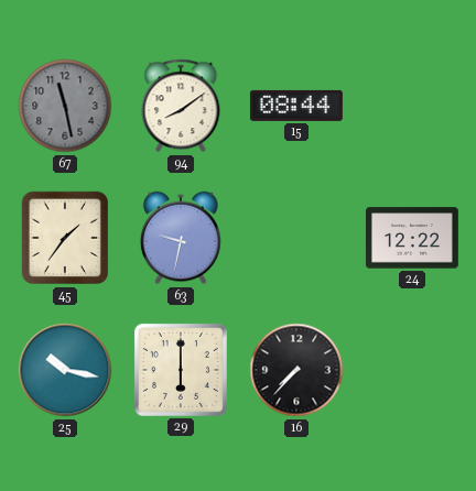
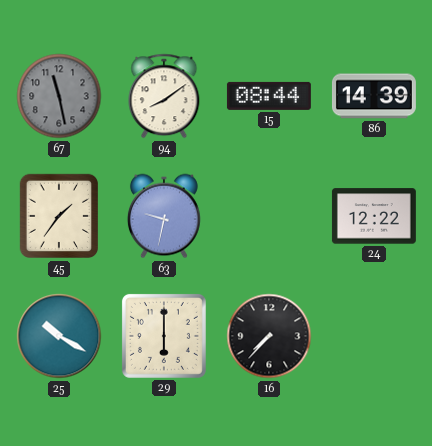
86: none -> 14:39 (374, 96)
25: 10:17 -> 10:20 (59, 336)
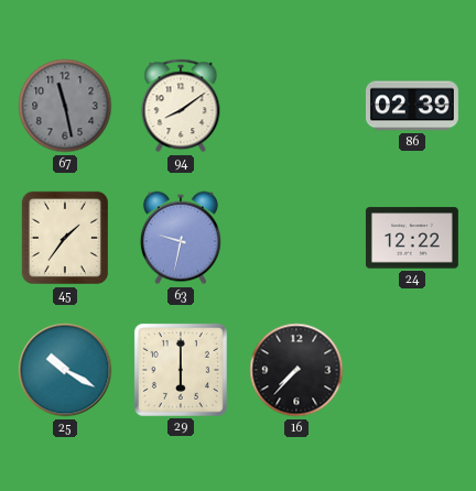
15: 08:44 -> none (269, 96)
86: 14:39 -> 02:39 (412, 106)
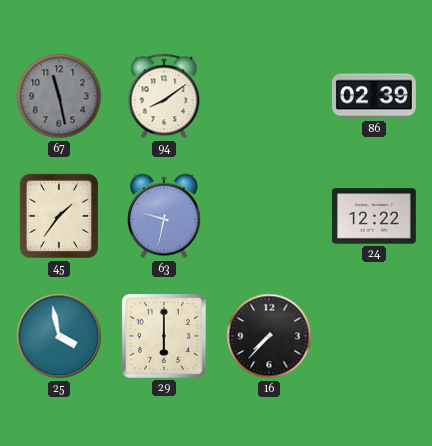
25: 10:20 -> 3:58 (59, 336)
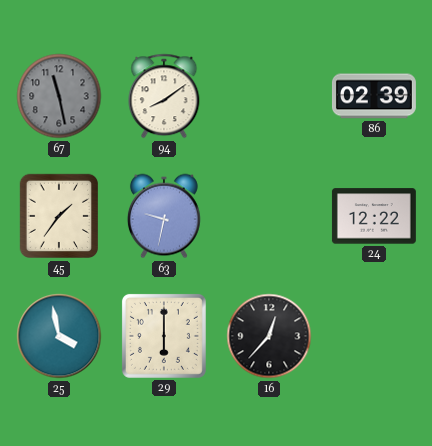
16: 7:37 -> 12:37 (269, 336)
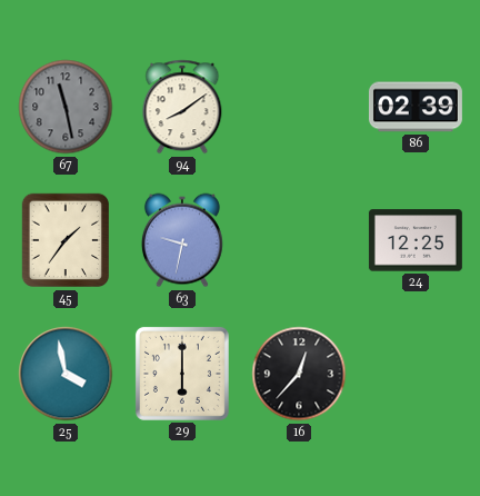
24: 12:22 -> 12:25 (416, 240)
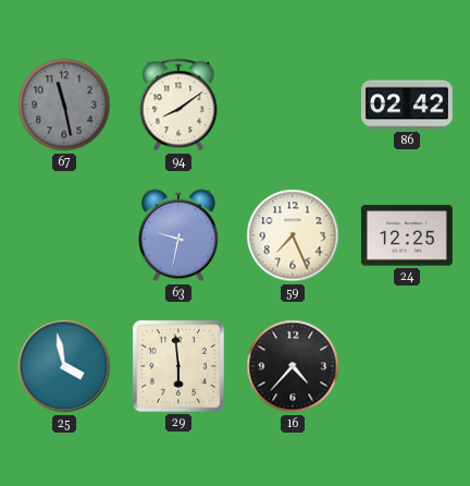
86: 02:39 -> 02:42 (407, 105)
45: 1:36 -> none (64, 240)
59: none -> 7:26 (293, 235)
29: 6:00 -> 5:59 (178, 366)
16: 12:37 -> 4:37 (293, 366)
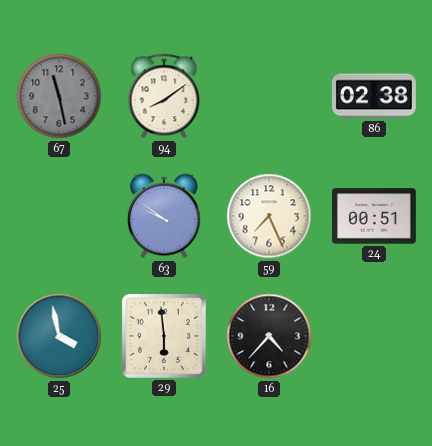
86: 02:42 -> 02:38 (374, 96)
63: 9:32 -> 9:51 (164, 216)
24: 12:25 -> 00:51 (374, 216)
